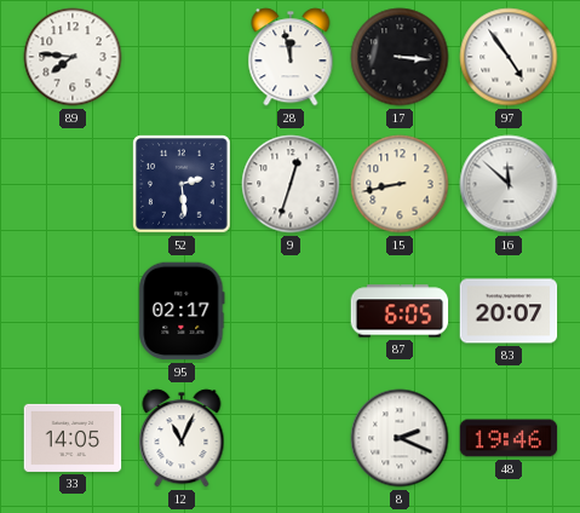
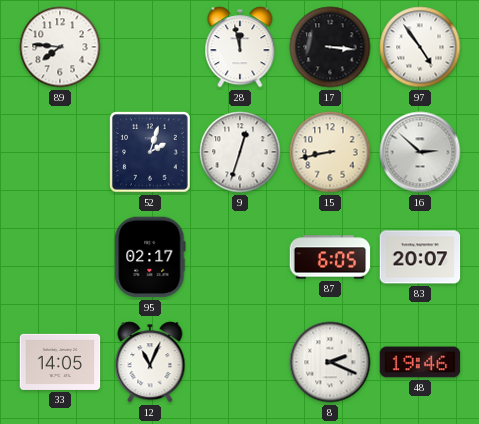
52: 2:29 -> 2:03 (151, 153)
16: 11:52 -> 2:52 (420, 152)
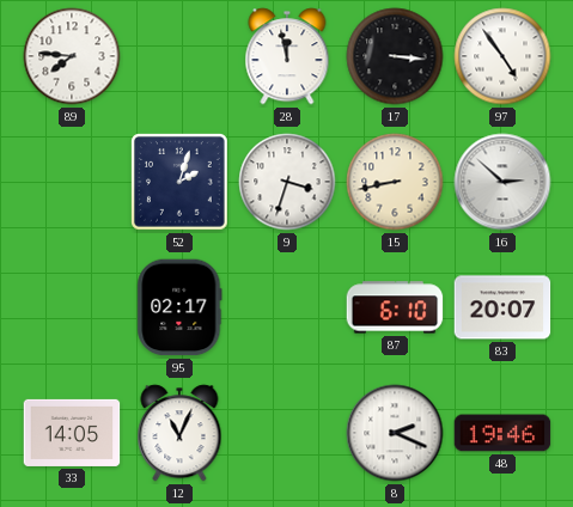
9: 12:33 -> 3:33 (287, 182)
87: 6:05 -> 6:10 (395, 307)
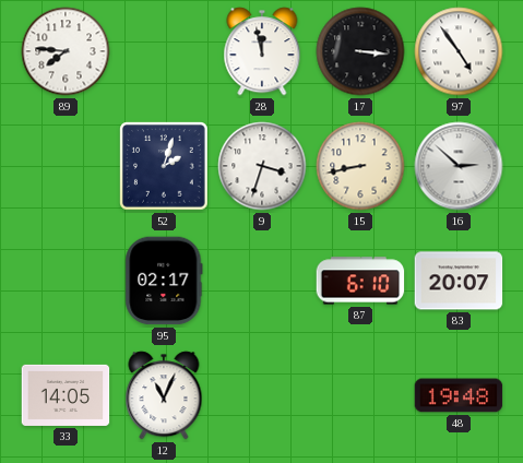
8: 2:19 -> none (395, 433)
48: 19:46 -> 19:48 (459, 395)
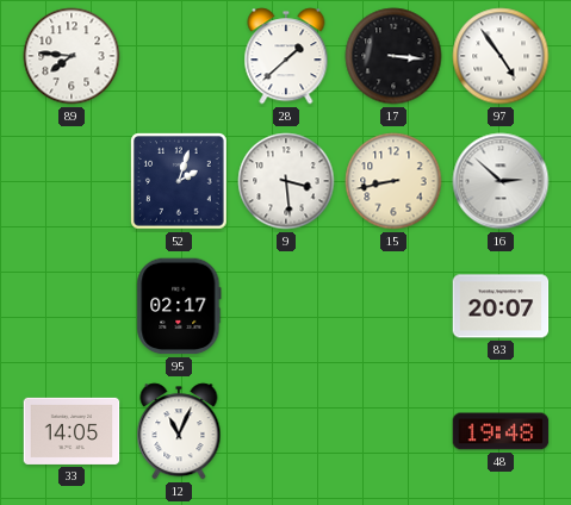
28: 11:58 -> 1:38 (286, 56)
9: 3:33 -> 3:29 (286, 181)
87: 6:10 -> none (360, 281)
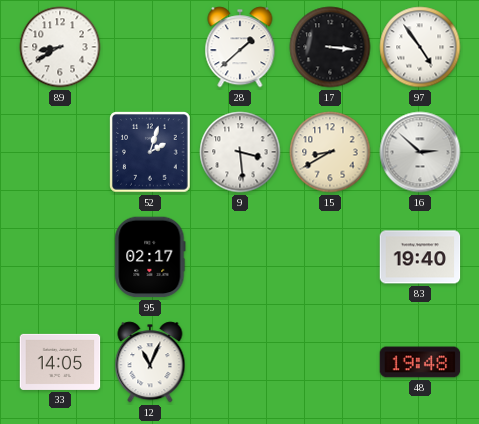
89: 7:46 -> 8:40 (60, 47)
15: 8:43 -> 8:40 (330, 152)
83: 20:07 -> 19:40 (420, 257)
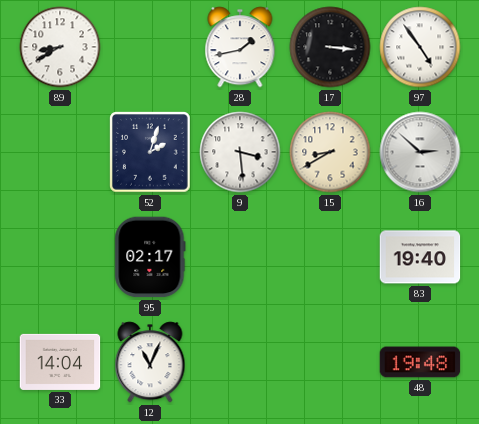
28: 1:38 -> 1:43 (240, 47)
33: 14:05 -> 14:04 (60, 362)
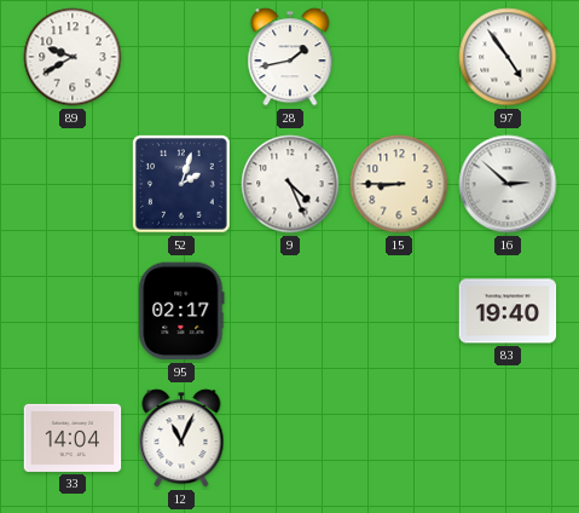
89: 8:40 -> 9:40 (73, 57)
17: 3:16 -> none (330, 47)
9: 3:29 -> 4:26 (290, 184)
15: 8:40 -> 8:45 (399, 184)
48: 19:48 -> none (420, 362)
